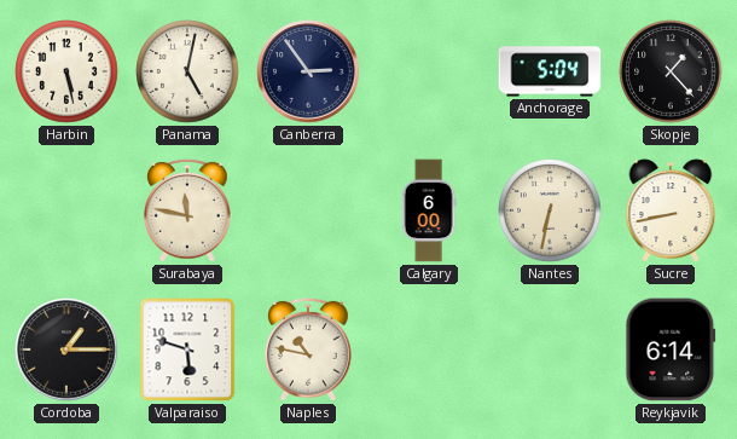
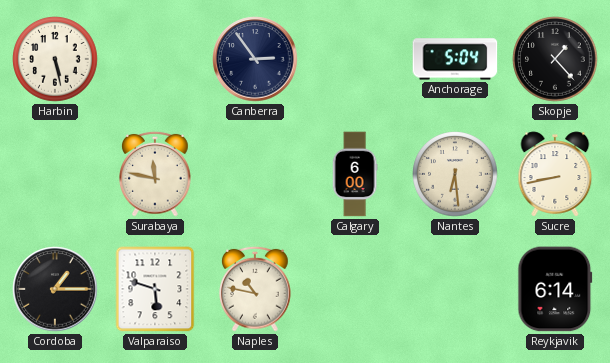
Panama: 5:02 -> none (187, 71)
Nantes: 6:32 -> 6:29 (455, 174)
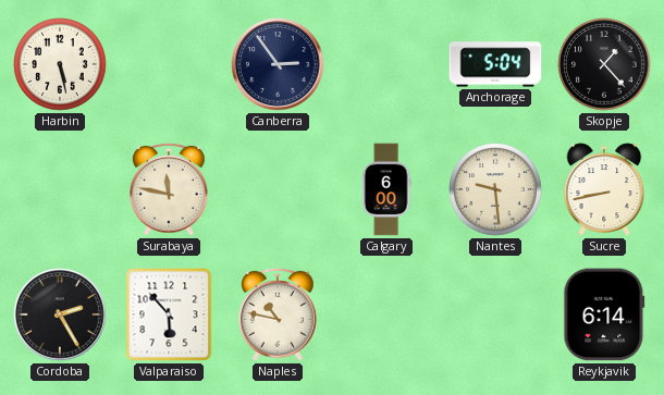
Nantes: 6:29 -> 9:29 (495, 189)
Cordoba: 1:15 -> 2:25 (60, 314)
Valparaiso: 5:48 -> 5:53 (169, 314)
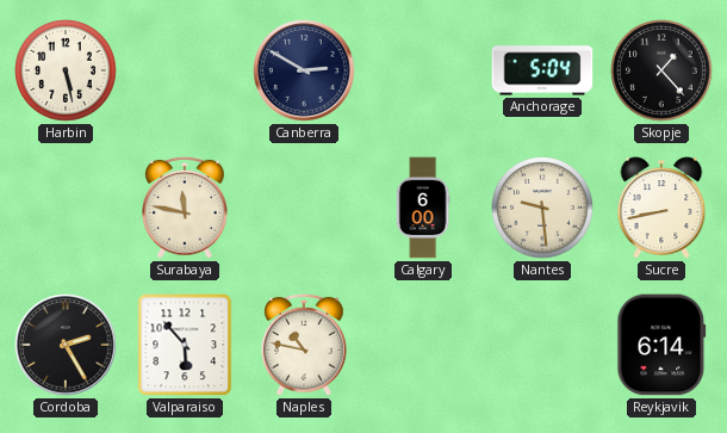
Canberra: 2:54 -> 2:50 (304, 70)
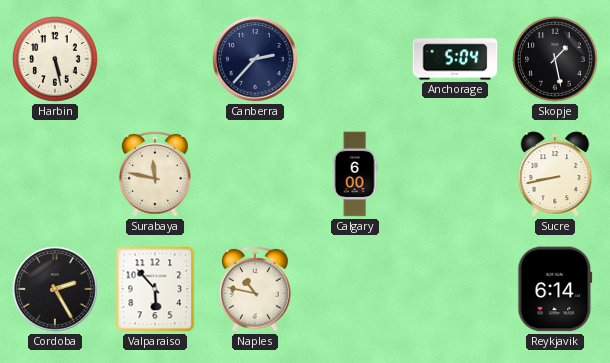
Canberra: 2:50 -> 2:37 (255, 59)
Skopje: 1:23 -> 1:28 (555, 59)
Nantes: 9:29 -> none (542, 208)
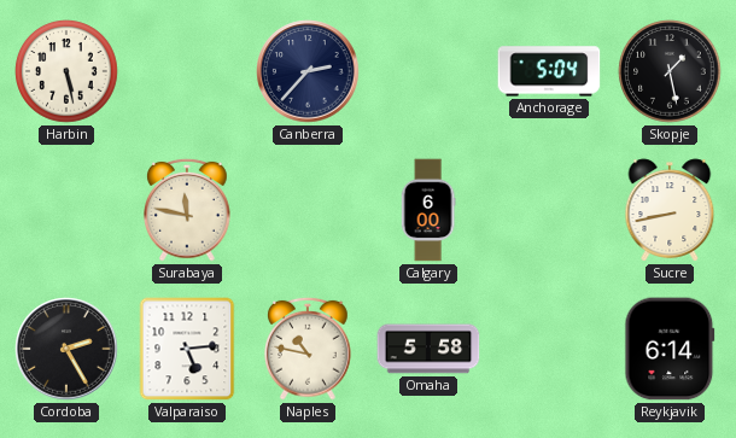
Valparaiso: 5:53 -> 5:14 (187, 349)
Omaha: none -> 5:58 (428, 349)
